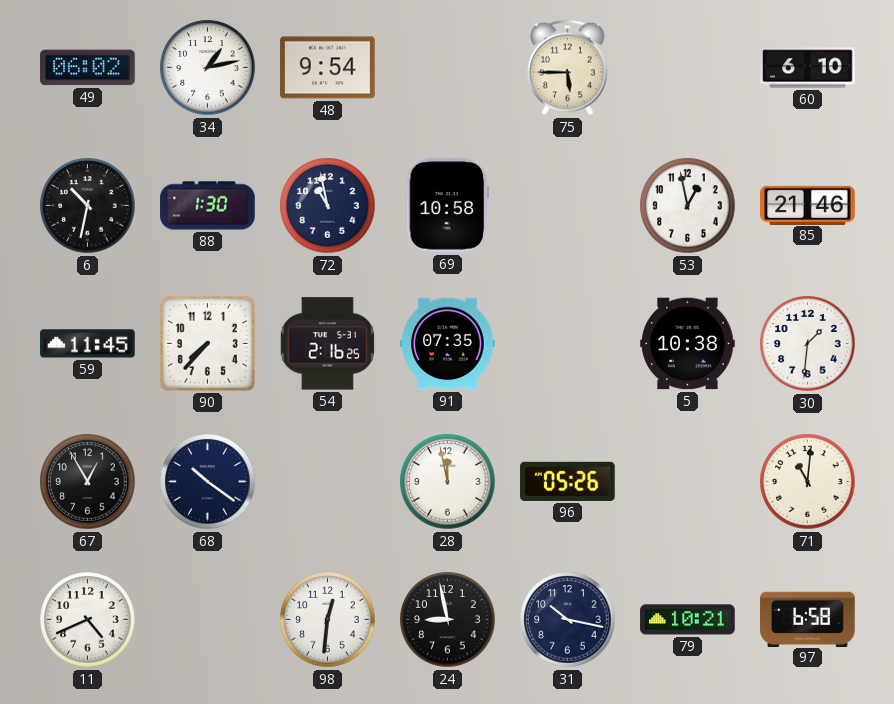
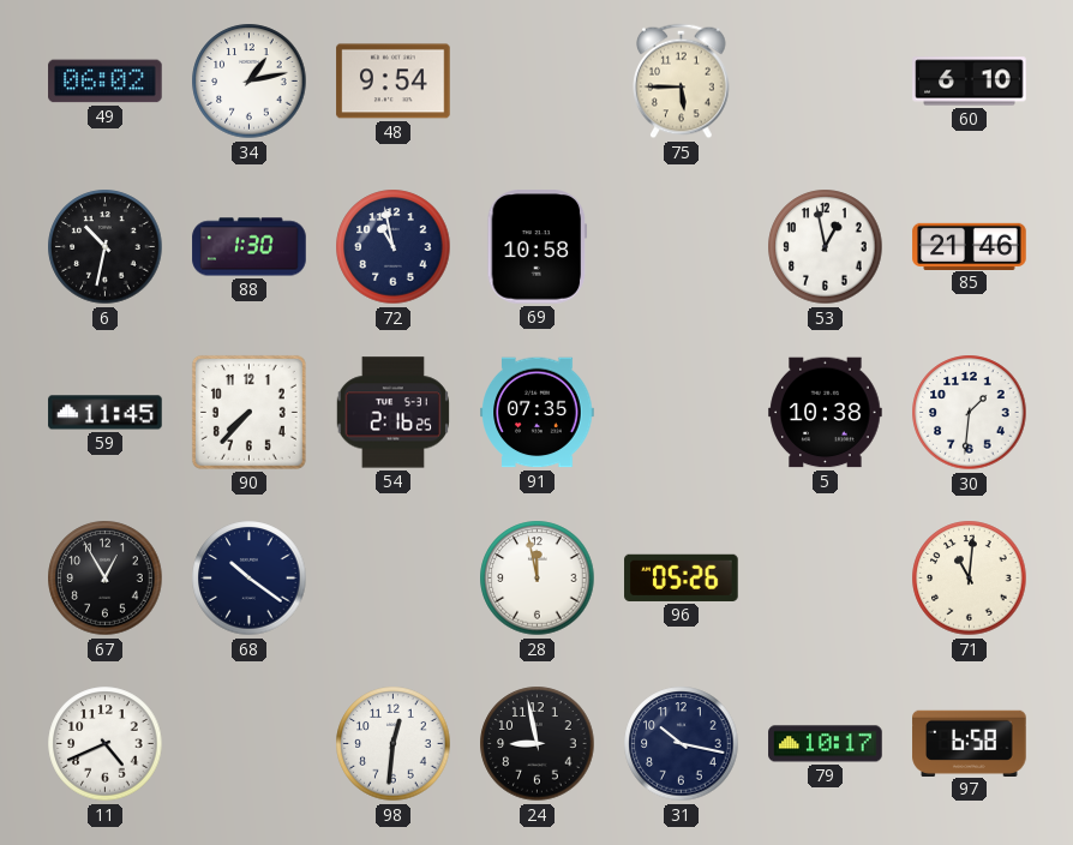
79: 10:21 -> 10:17 (826, 744)
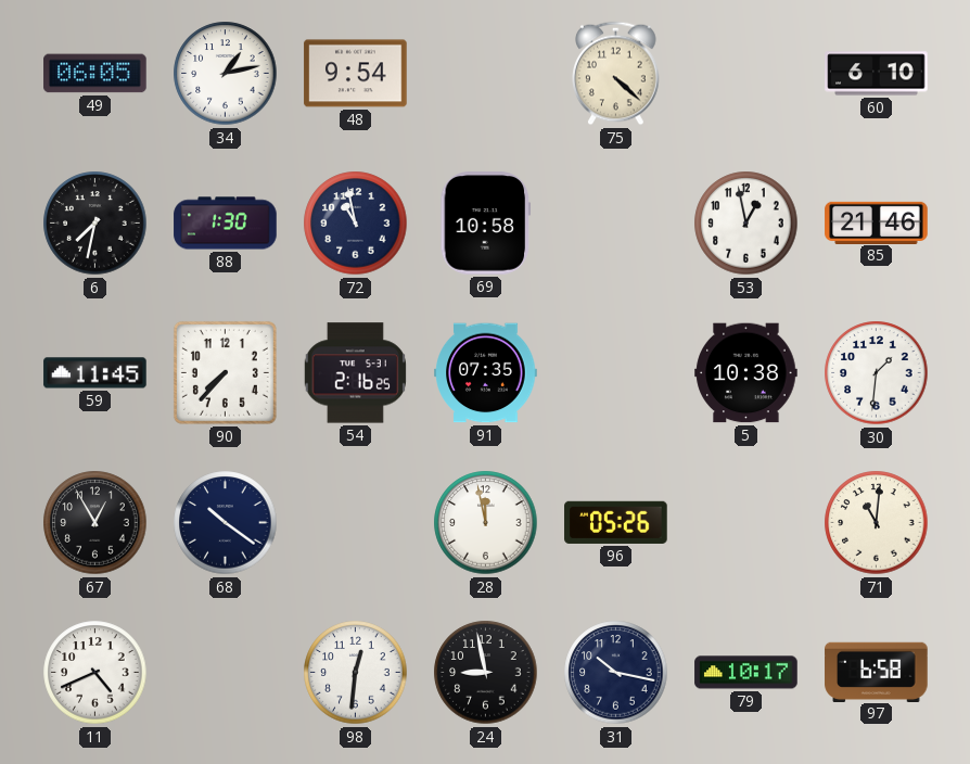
49: 06:02 -> 06:05 (95, 74)
75: 5:45 -> 4:22 (616, 74)
6: 10:32 -> 7:32 (95, 224)
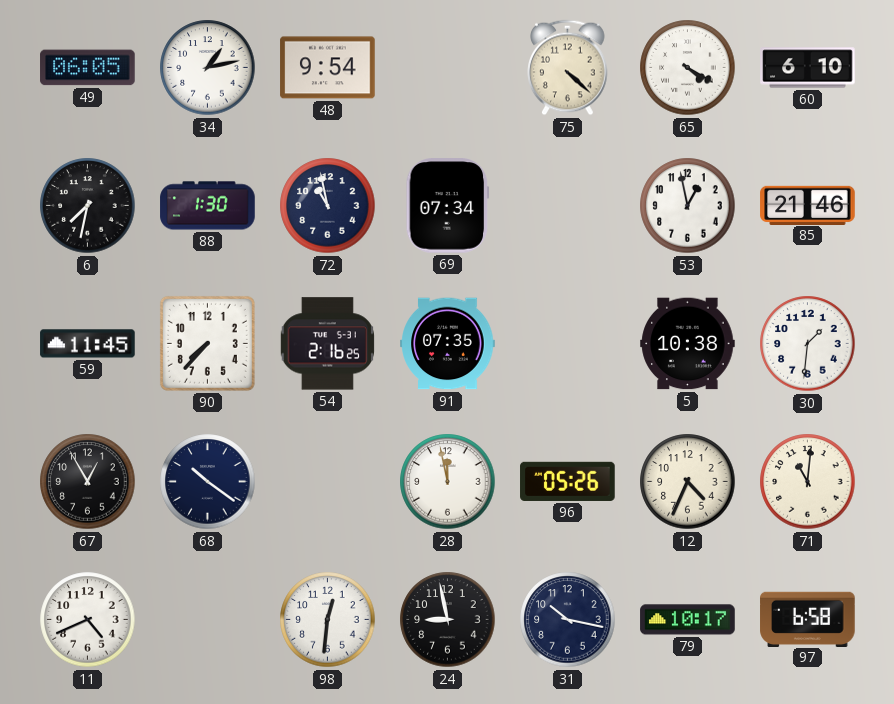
65: none -> 4:20 (688, 68)
69: 10:58 -> 07:34 (448, 206)
12: none -> 4:34 (688, 482)
